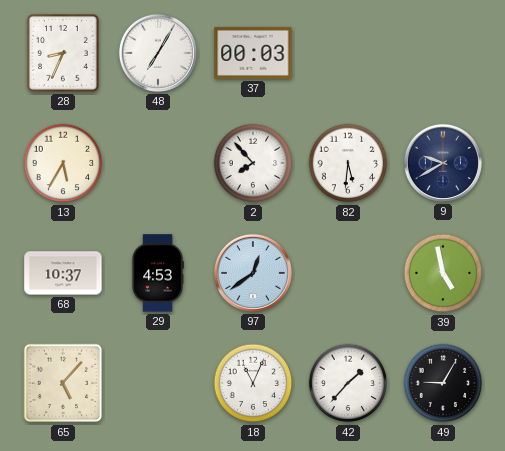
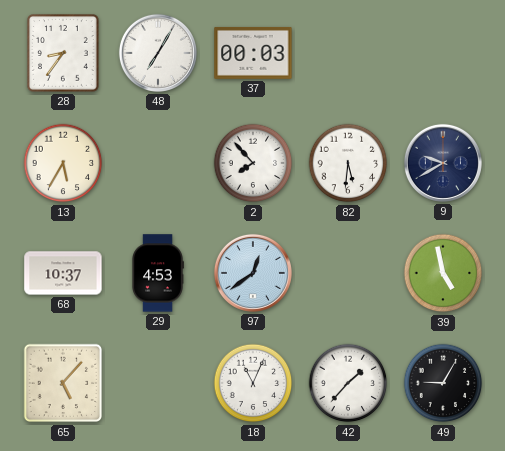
28: 8:34 -> 8:36 (63, 54)
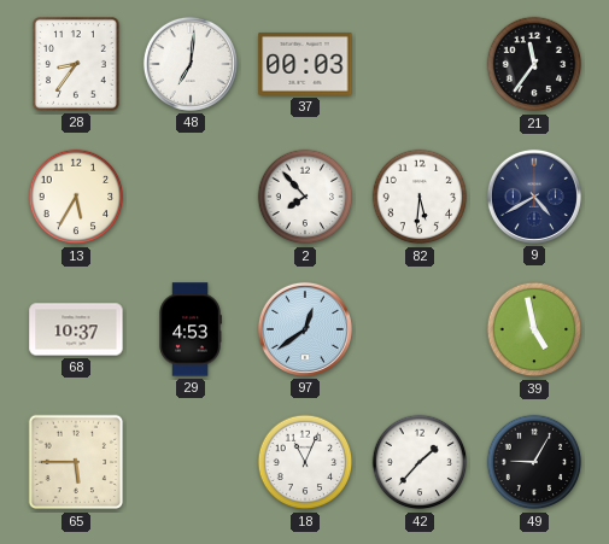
48: 7:05 -> 7:01 (191, 64)
21: none -> 11:36 (534, 64)
9: 9:40 -> 4:40 (534, 197)
65: 5:07 -> 5:45 (76, 462)
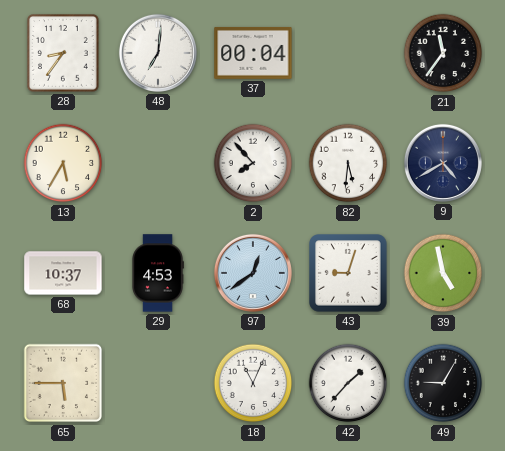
37: 00:03 -> 00:04 (253, 53)
43: none -> 9:03 (348, 273)
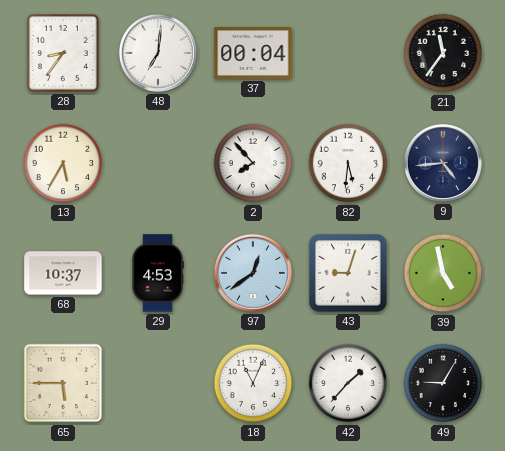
9: 4:40 -> 4:44 (443, 163)
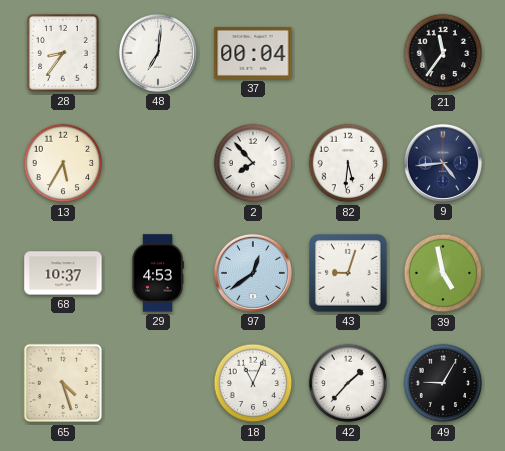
65: 5:45 -> 4:27 (63, 383)
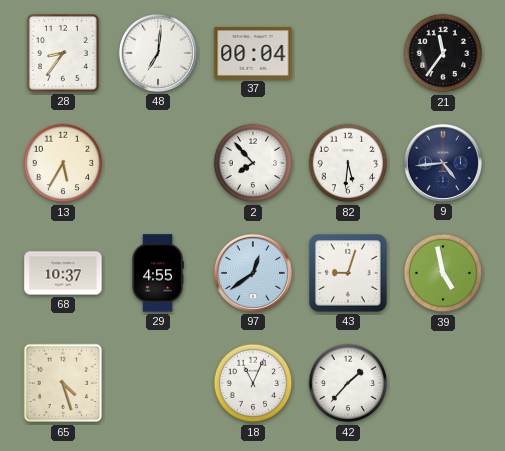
29: 4:53 -> 4:55 (158, 273)
49: 9:05 -> none (443, 383)
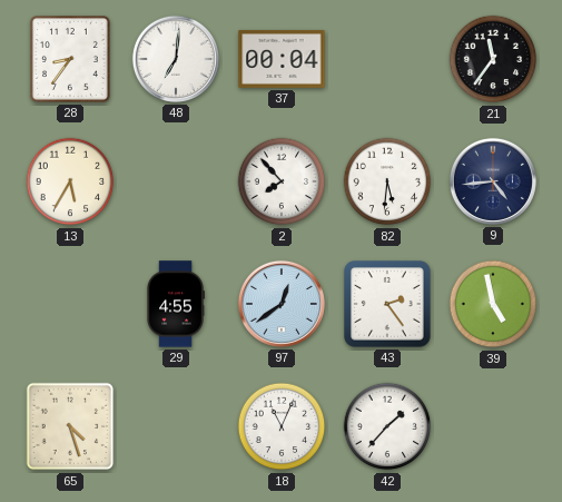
68: 10:37 -> none (63, 273)
43: 9:03 -> 2:24 (387, 304)
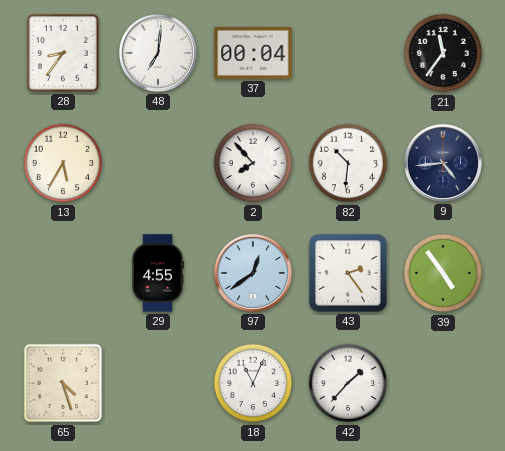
82: 5:31 -> 10:31 (348, 163)
39: 4:58 -> 4:54 (443, 273)
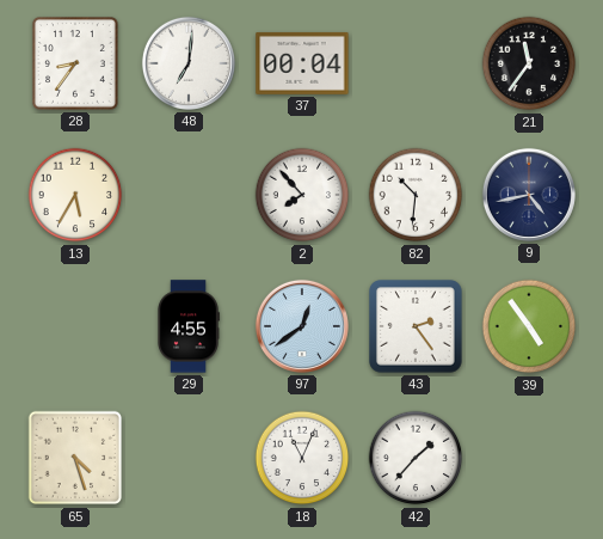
9: 4:44 -> 4:43 (529, 195)
